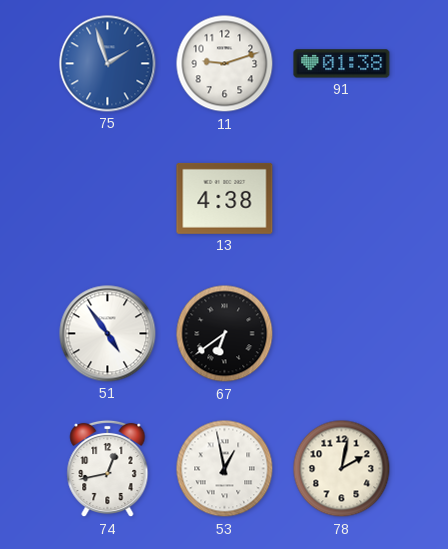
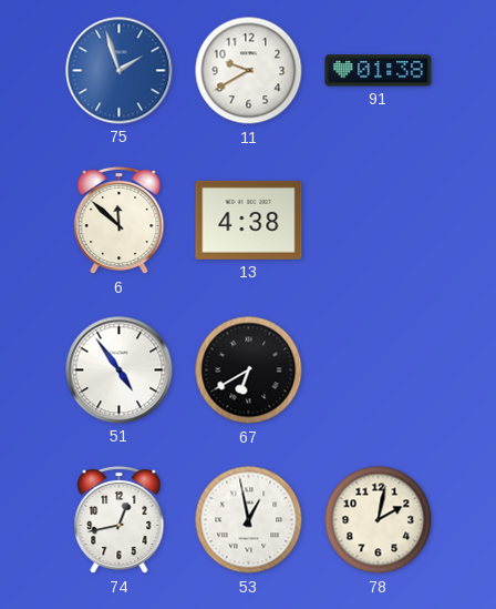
11: 9:12 -> 9:40 (249, 71)
6: none -> 11:52 (120, 221)
67: 6:39 -> 6:40 (249, 371)
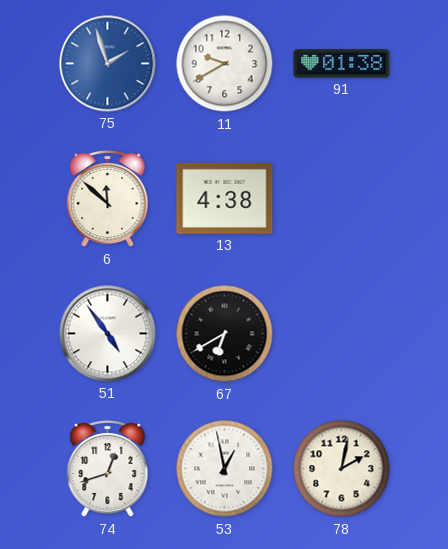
74: 12:43 -> 12:42 (108, 469)
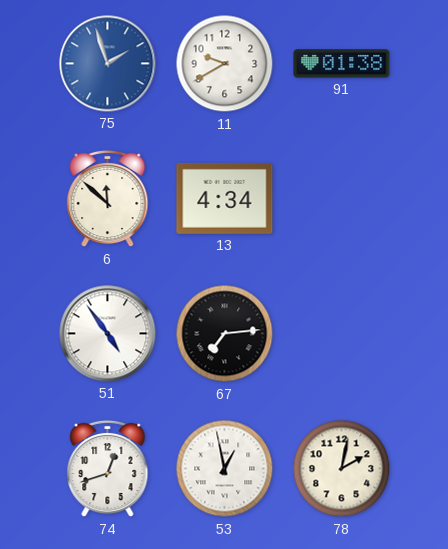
13: 4:38 -> 4:34 (225, 198)
67: 6:40 -> 7:14 (225, 334)
